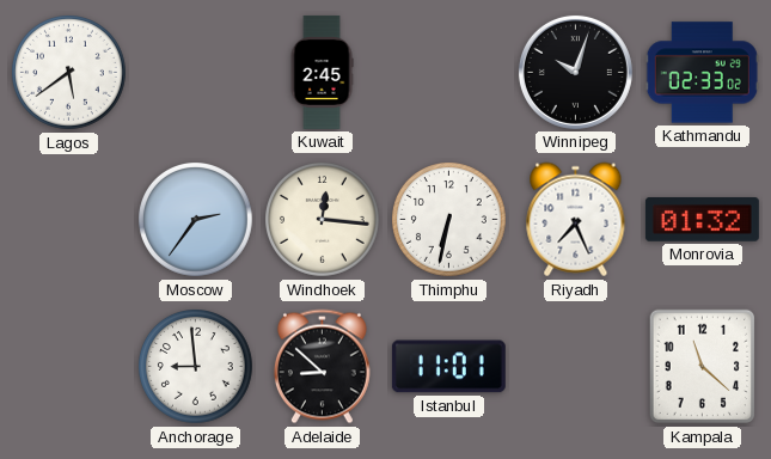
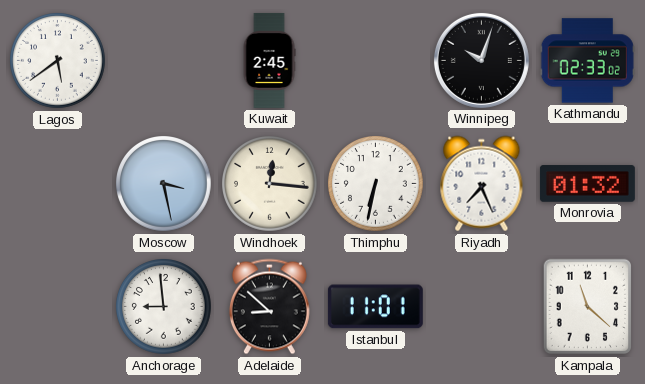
Moscow: 2:36 -> 3:28 (164, 184)
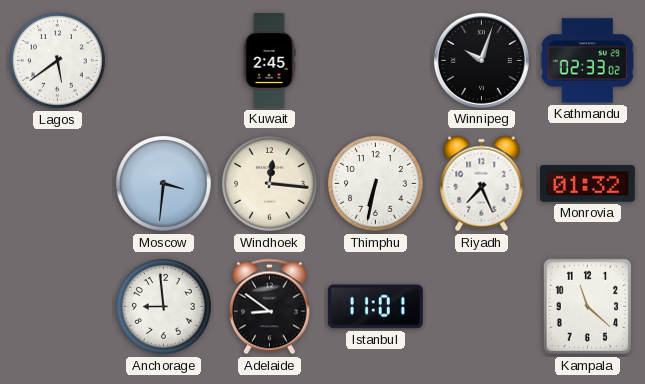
Moscow: 3:28 -> 3:31 (164, 184)
Adelaide: 8:52 -> 8:51 (269, 307)
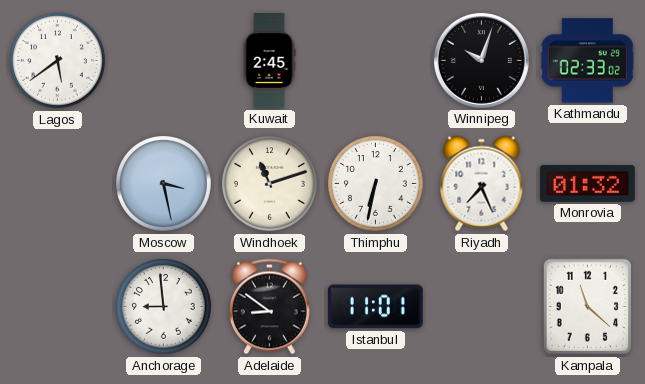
Moscow: 3:31 -> 3:28 (164, 184)
Windhoek: 12:16 -> 11:12 (270, 184)
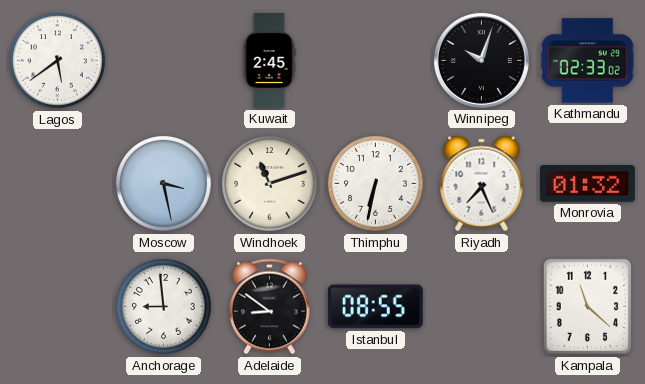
Istanbul: 11:01 -> 08:55 (375, 307)
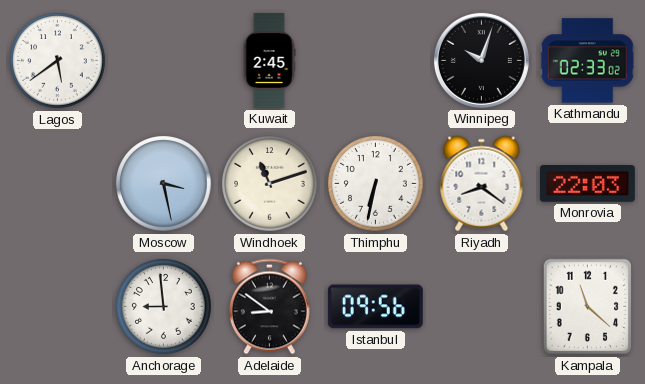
Riyadh: 7:26 -> 8:21 (482, 184)
Monrovia: 01:32 -> 22:03 (587, 184)
Istanbul: 08:55 -> 09:56 (375, 307)
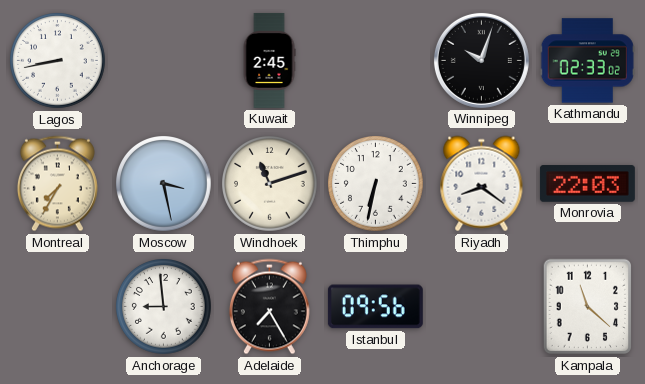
Lagos: 5:39 -> 8:43 (58, 61)
Montreal: none -> 7:35 (57, 184)
Adelaide: 8:51 -> 7:25 (269, 307)
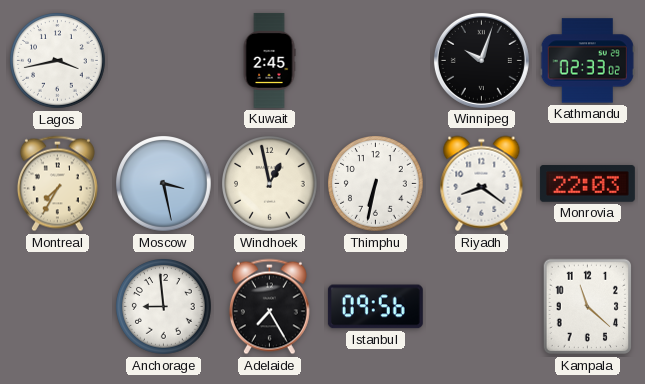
Lagos: 8:43 -> 3:43 (58, 61)
Windhoek: 11:12 -> 12:58 (270, 184)
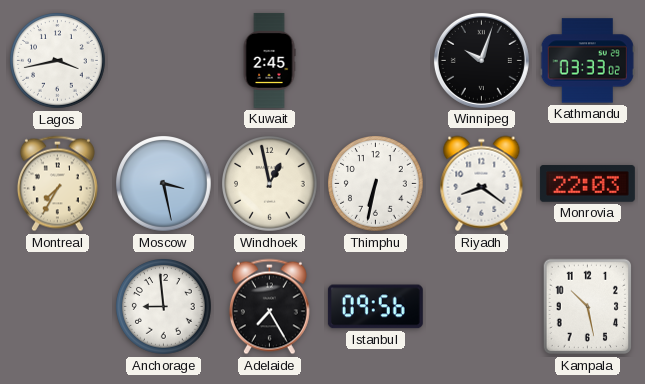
Kathmandu: 02:33 -> 03:33 (587, 61)
Kampala: 11:22 -> 10:28 (588, 307)
